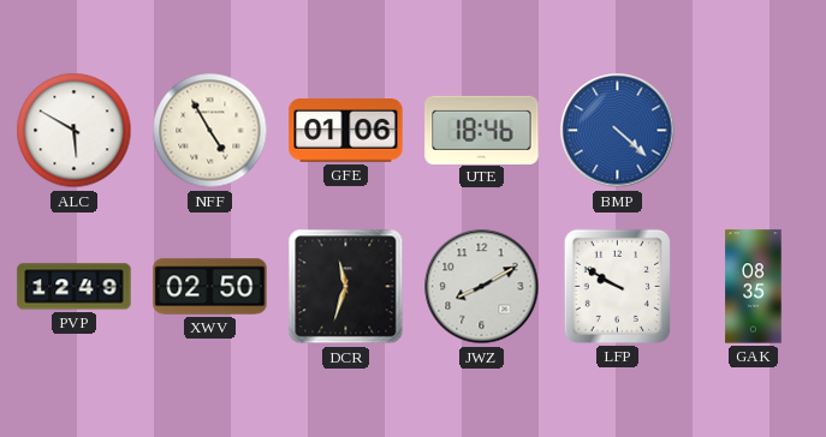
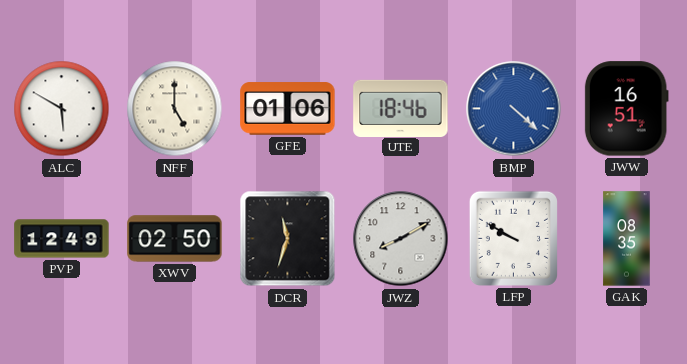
NFF: 4:55 -> 5:00 (175, 109)
JWW: none -> 16:51 (626, 109)
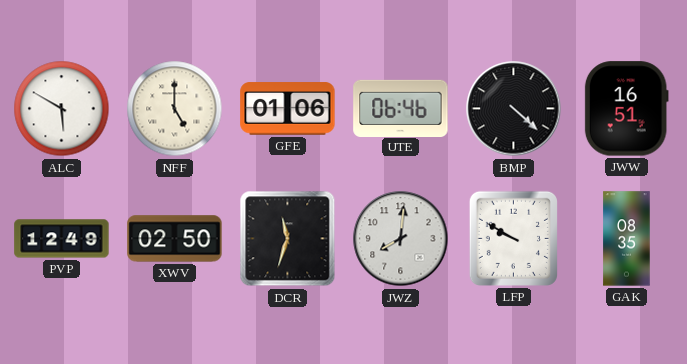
UTE: 18:46 -> 06:46 (401, 108)
BMP dial: blue -> black (514, 109)
JWZ: 8:10 -> 8:01 (401, 239)
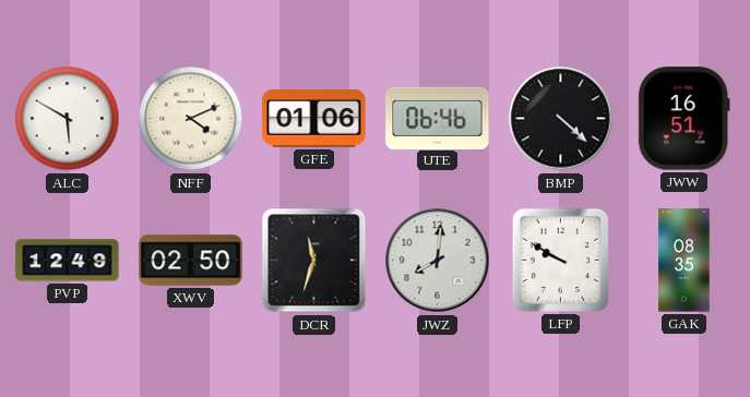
NFF: 5:00 -> 4:11 (191, 119)
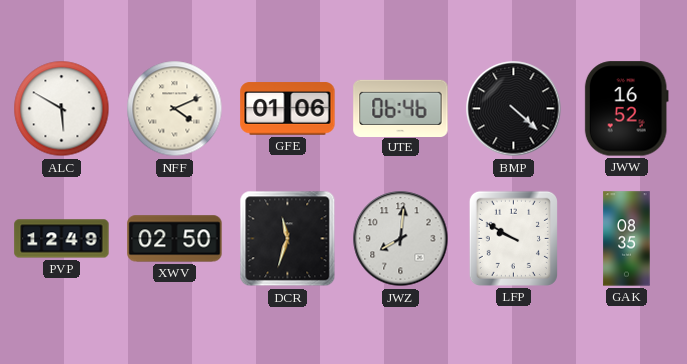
JWW: 16:51 -> 16:52 (626, 109)
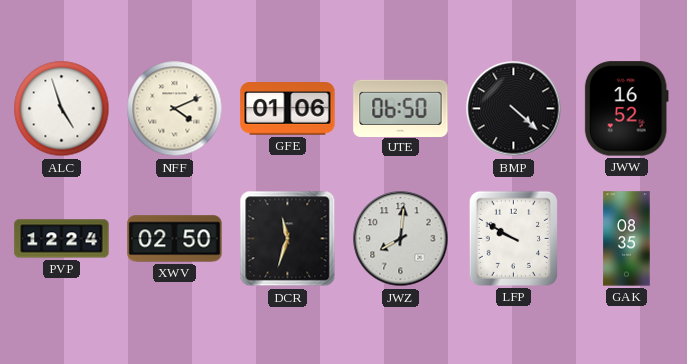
ALC: 5:50 -> 4:57 (62, 109)
UTE: 06:46 -> 06:50 (401, 108)
PVP: 12:49 -> 12:24 (62, 239)
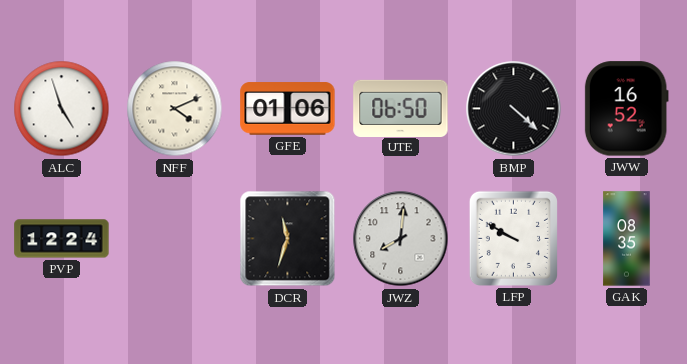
XWV: 02:50 -> none (175, 239)
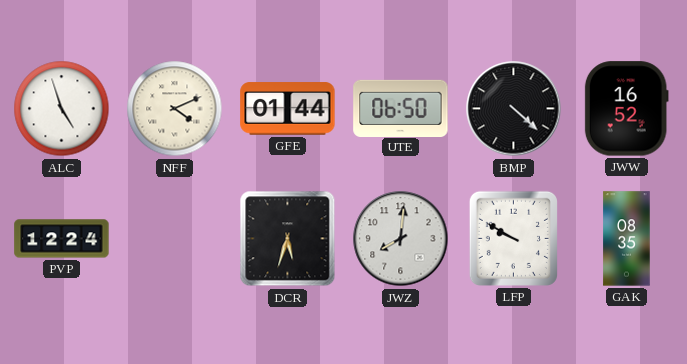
GFE: 01:06 -> 01:44 (288, 109)
DCR: 11:33 -> 5:33 (288, 239)
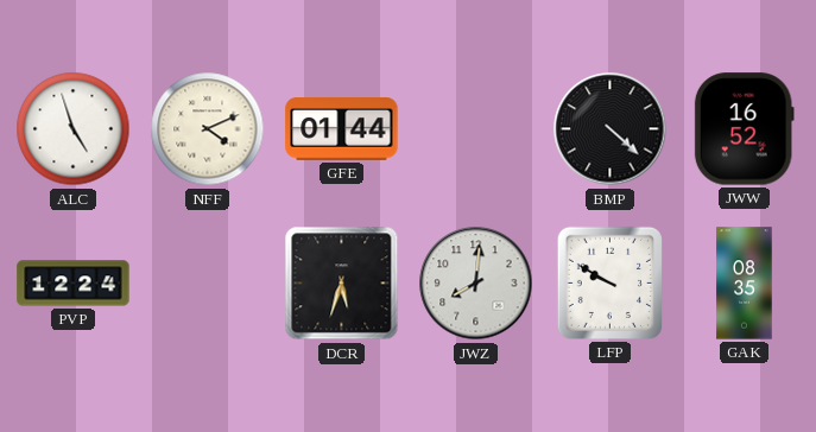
UTE: 06:50 -> none (401, 108)
